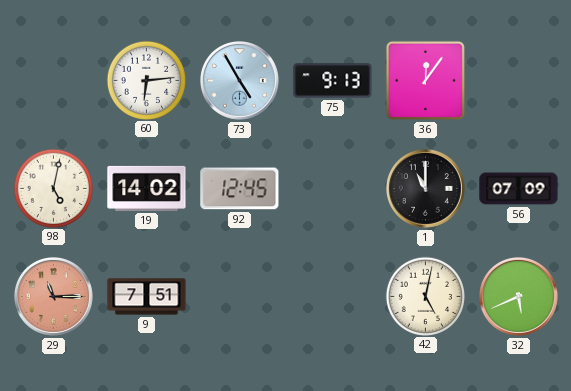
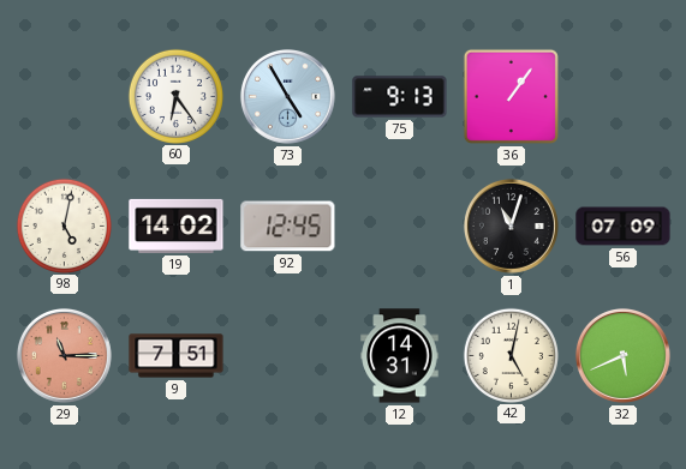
60: 6:14 -> 6:24 (175, 96)
36: 12:06 -> 1:06 (511, 96)
1: 11:00 -> 11:03 (511, 226)
12: none -> 14:31 (400, 356)
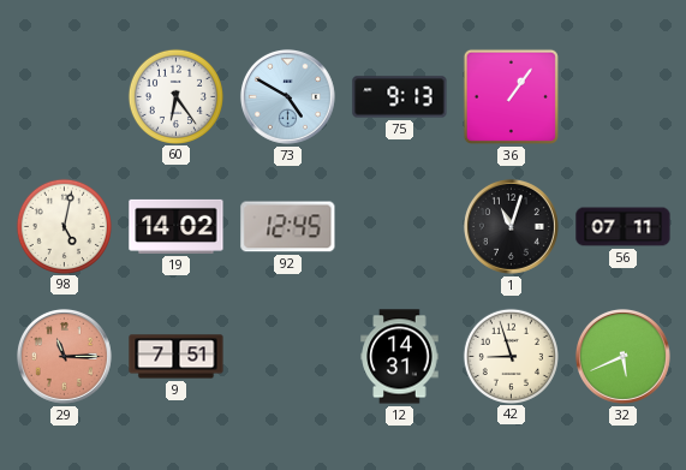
73: 4:55 -> 4:50 (287, 96)
56: 07:09 -> 07:11 (624, 227)
42: 5:02 -> 8:57 (511, 356)
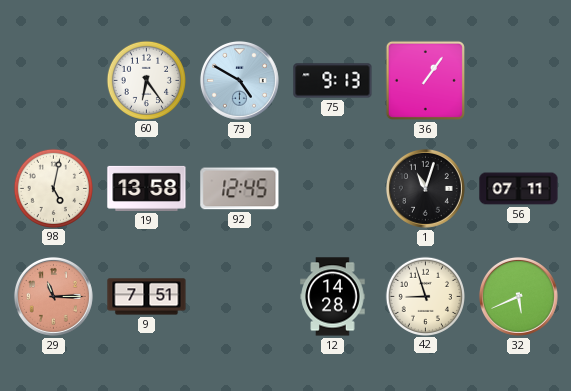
19: 14:02 -> 13:58 (147, 188)
12: 14:31 -> 14:28 (333, 297)
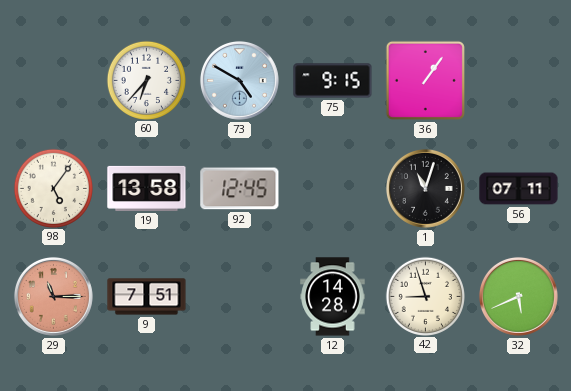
60: 6:24 -> 6:37 (146, 80)
75: 9:13 -> 9:15 (333, 81)
98: 5:02 -> 5:06 (53, 188)
